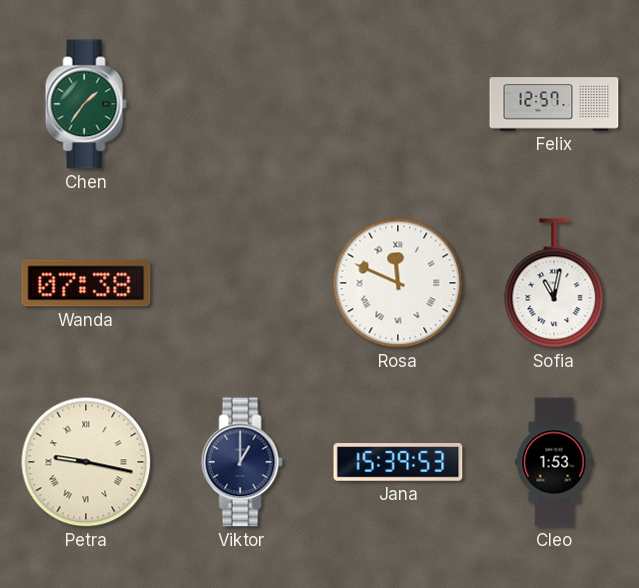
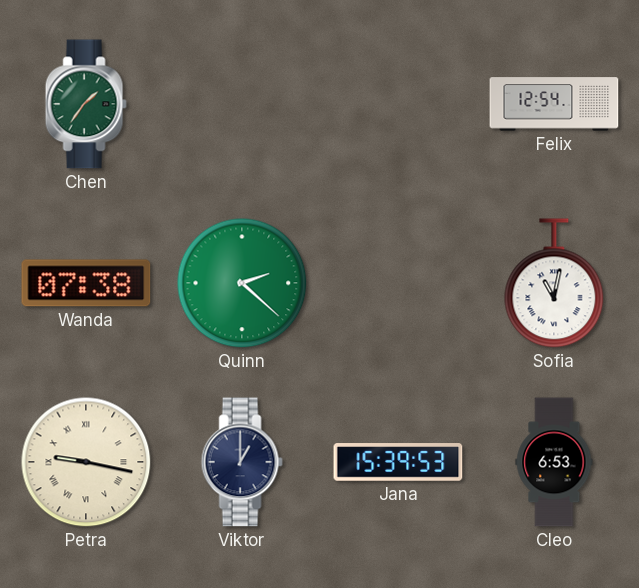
Felix: 12:57 -> 12:54 (554, 104)
Quinn: none -> 2:22 (242, 283)
Rosa: 11:49 -> none (398, 283)
Cleo: 1:53 -> 6:53 (554, 462)
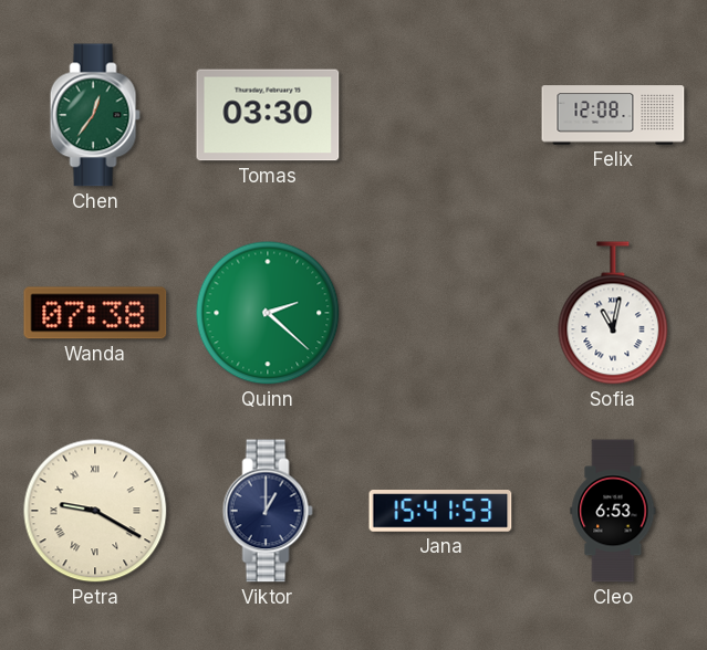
Chen: 1:36 -> 12:36 (95, 115)
Tomas: none -> 03:30 (268, 115)
Felix: 12:54 -> 12:08 (613, 115)
Petra: 9:17 -> 9:20 (95, 511)
Jana: 15:39 -> 15:41 (440, 511)
